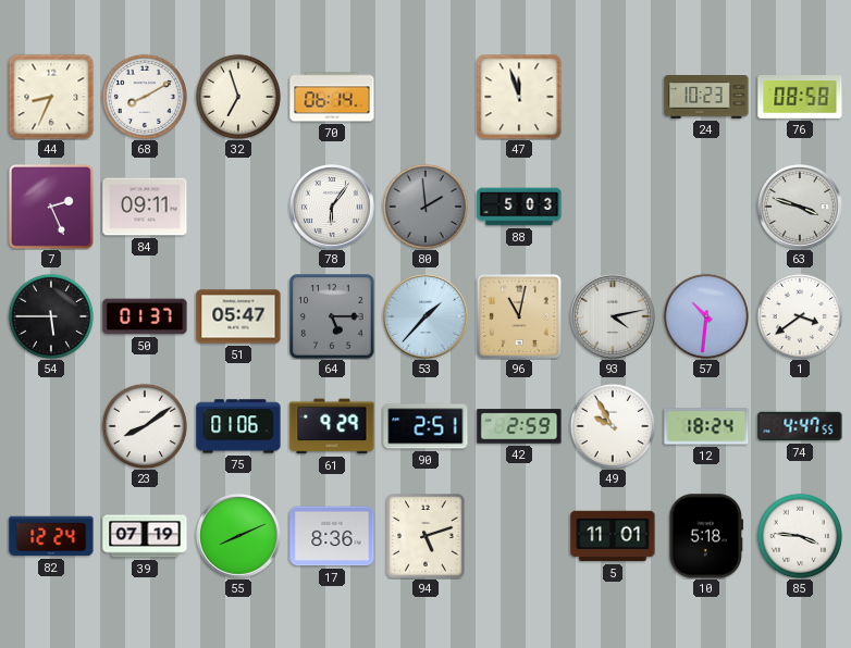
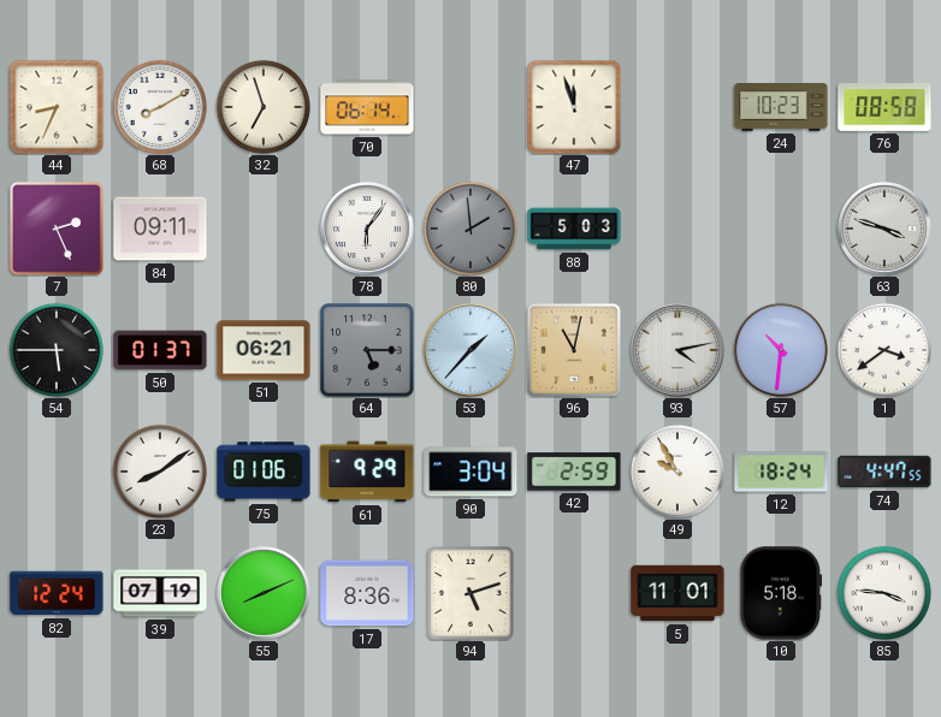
51: 05:47 -> 06:21 (264, 350)
90: 2:51 -> 3:04 (470, 472)
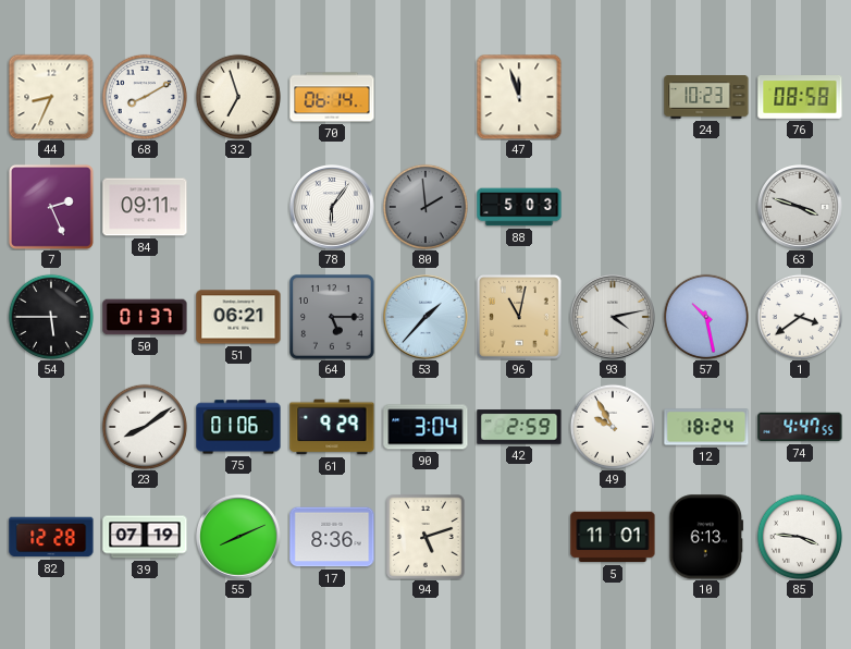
57: 10:31 -> 10:28 (706, 317)
82: 12:24 -> 12:28 (51, 537)
10: 5:18 -> 6:13 (706, 537)
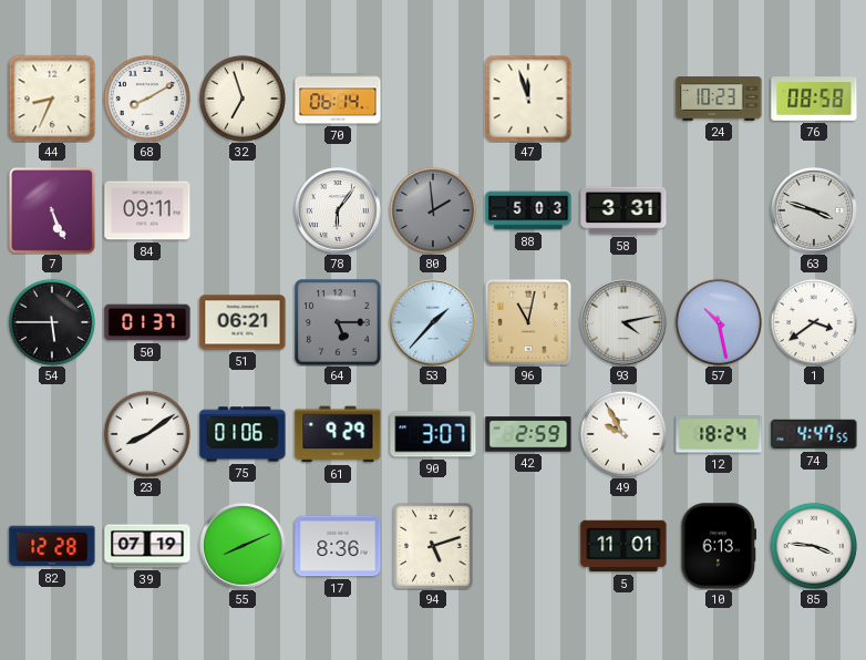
7: 2:26 -> 5:26 (52, 210)
58: none -> 3:31 (623, 210)
90: 3:04 -> 3:07 (433, 434)
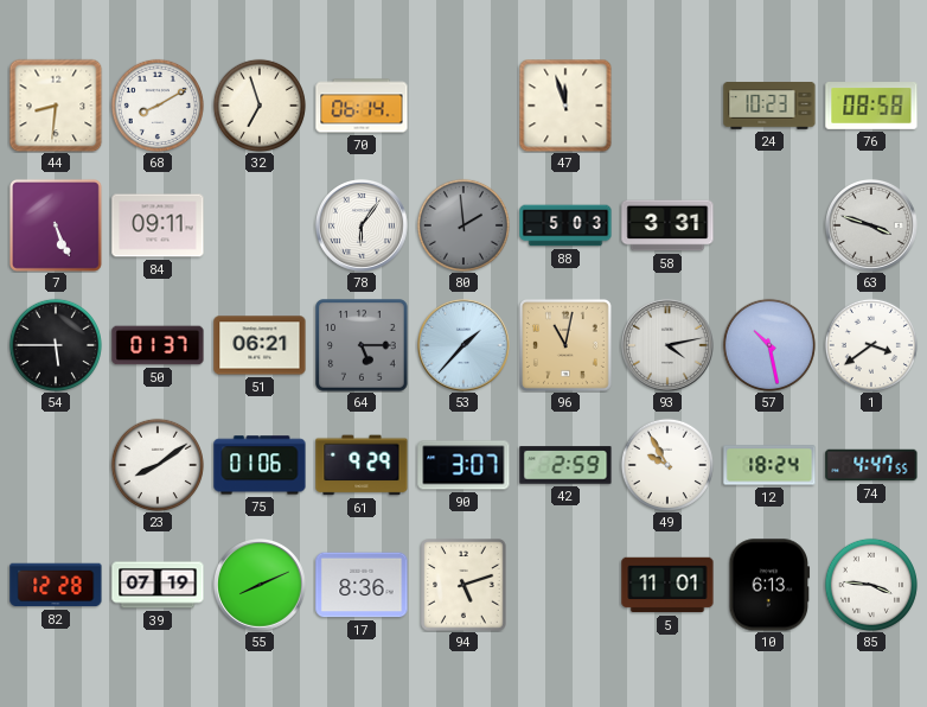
44: 8:34 -> 8:31 (56, 106)
